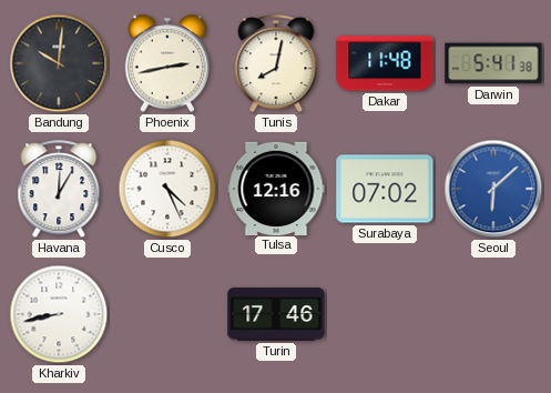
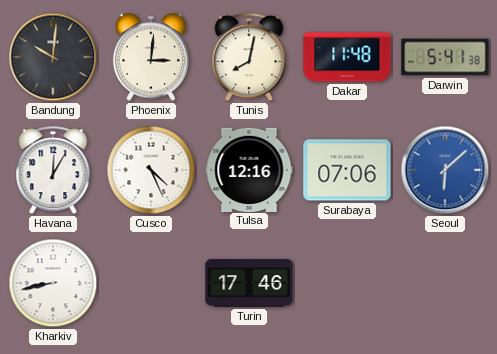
Phoenix: 2:43 -> 3:01 (150, 57)
Surabaya: 07:02 -> 07:06 (347, 170)
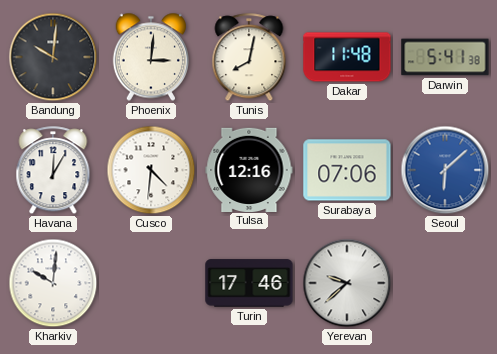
Cusco: 4:26 -> 4:31 (151, 170)
Kharkiv: 8:43 -> 10:01 (53, 283)
Yerevan: none -> 9:38 (347, 283)
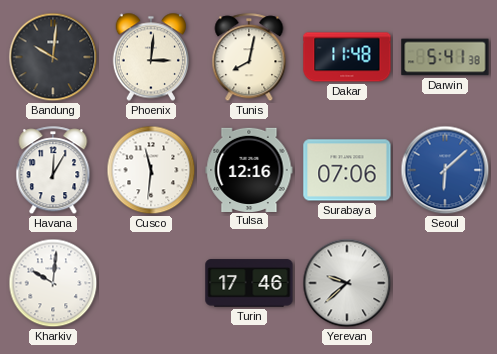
Cusco: 4:31 -> 11:31 (151, 170)
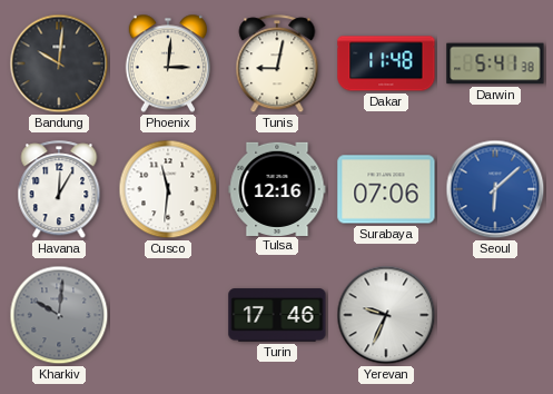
Tunis: 8:02 -> 9:02 (277, 65)
Kharkiv dial: white -> grey (59, 315)
Yerevan: 9:38 -> 9:34 (386, 315)
